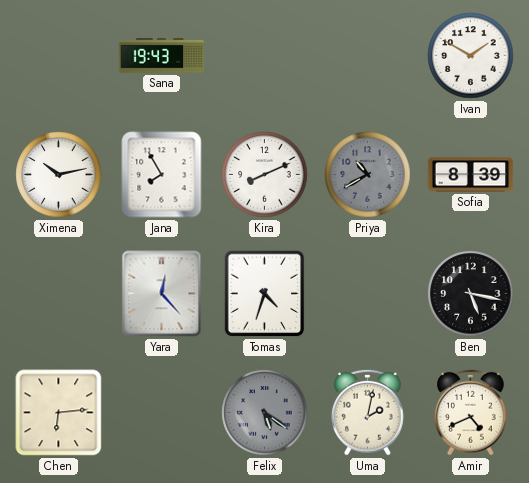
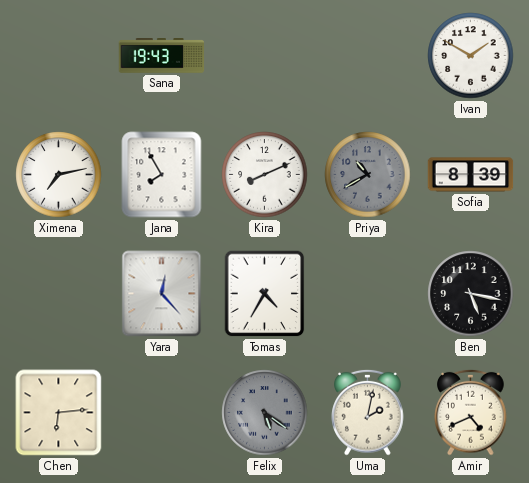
Ximena: 10:13 -> 7:13 (59, 175)
Tomas: 4:33 -> 4:35 (265, 294)
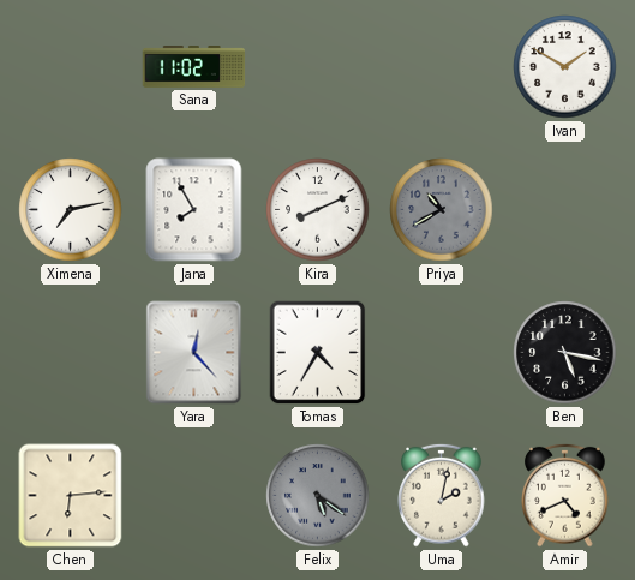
Sana: 19:43 -> 11:02 (194, 67)
Sofia: 8:39 -> none (471, 175)
